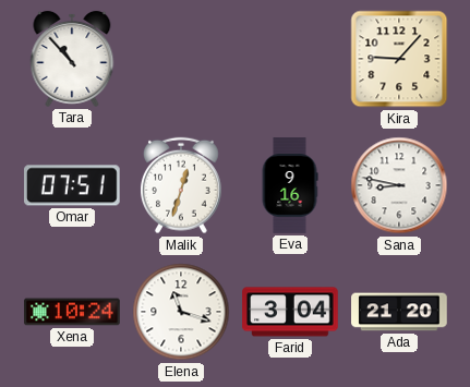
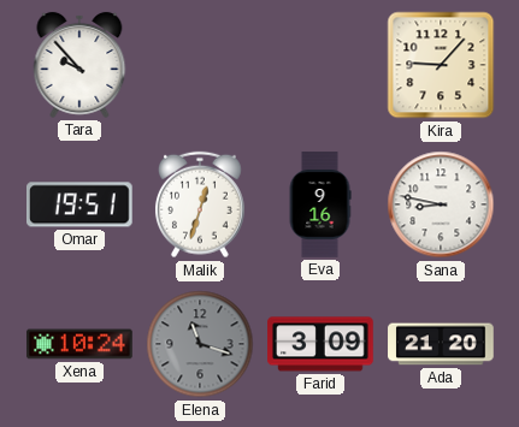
Tara: 10:53 -> 9:53 (79, 65)
Omar: 07:51 -> 19:51 (81, 204)
Elena dial: white -> grey (200, 344)
Farid: 3:04 -> 3:09 (320, 344)
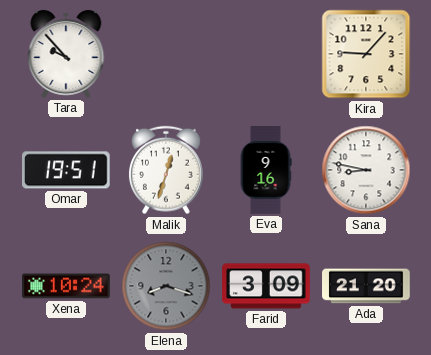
Elena: 11:18 -> 8:18 (166, 286)
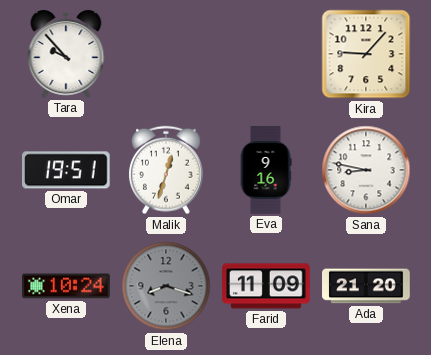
Farid: 3:09 -> 11:09 (266, 286)
